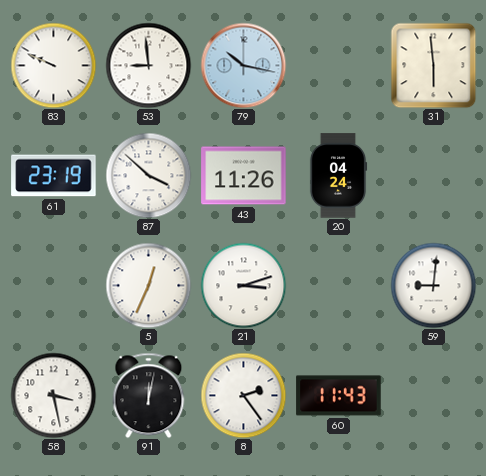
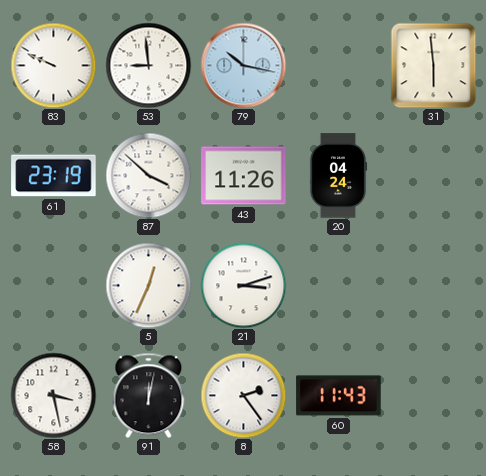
59: 9:01 -> none (433, 285)
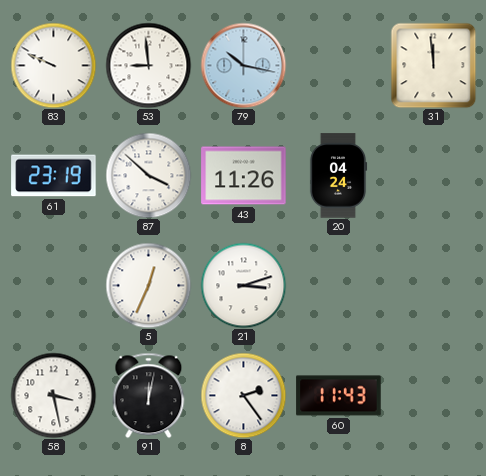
31: 5:59 -> 11:59 (433, 65)
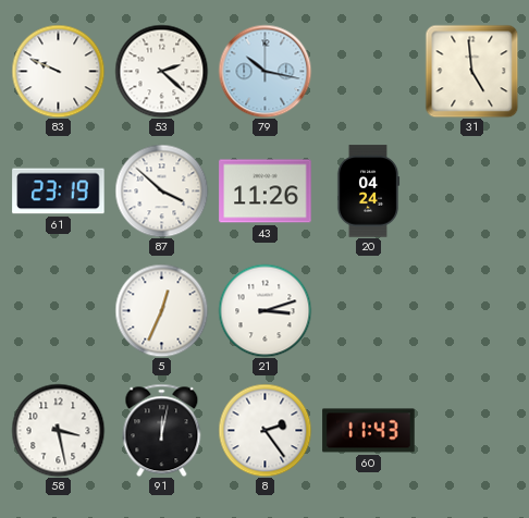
53: 8:59 -> 2:22 (161, 71)
31: 11:59 -> 4:59 (471, 71)
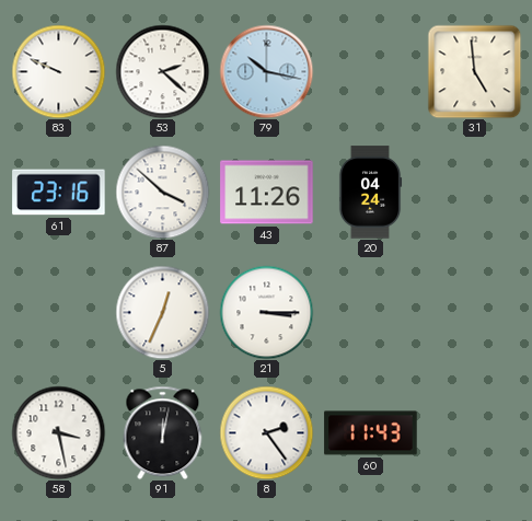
61: 23:19 -> 23:16 (59, 193)
21: 3:12 -> 3:15 (266, 312)
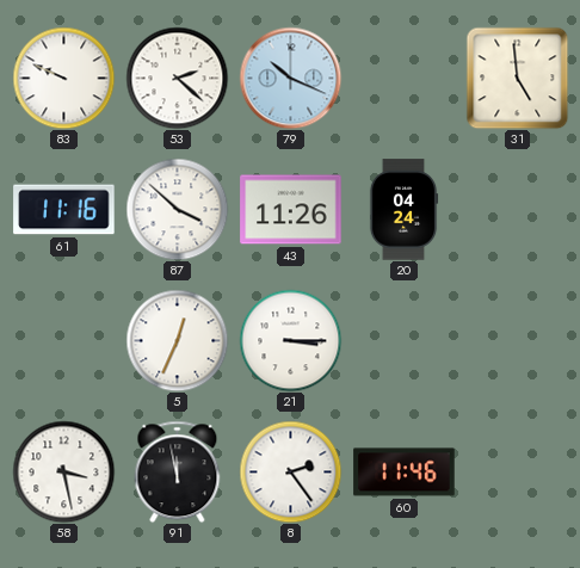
79: 10:17 -> 10:19 (290, 78)
61: 23:16 -> 11:16 (64, 210)
91: 12:02 -> 11:58 (178, 471)
60: 11:43 -> 11:46 (405, 473)
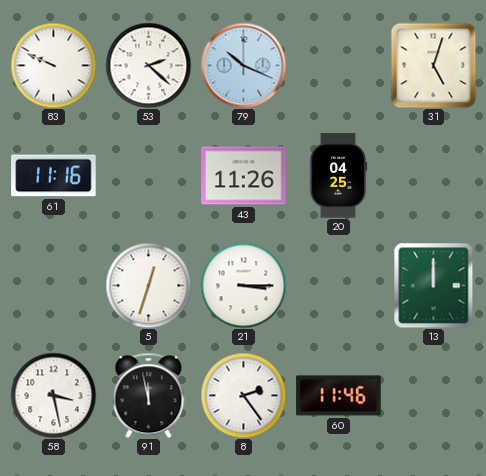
31: 4:59 -> 5:03 (433, 65)
87: 3:52 -> none (177, 209)
20: 04:24 -> 04:25 (338, 176)
5: 12:34 -> 12:33 (148, 285)
13: none -> 12:00 (434, 285)
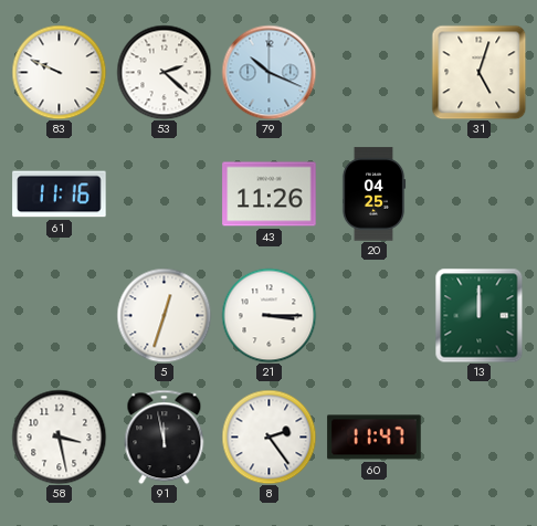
60: 11:46 -> 11:47 (375, 438)
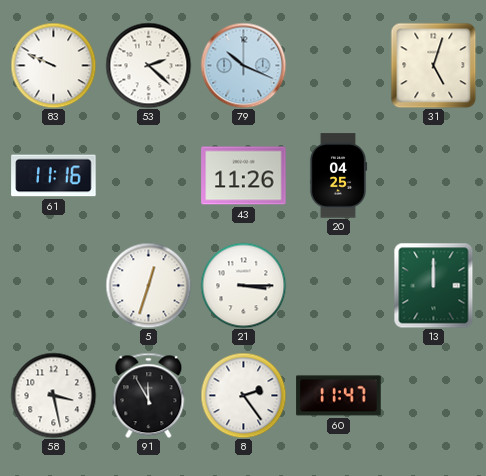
91: 11:58 -> 11:55 (149, 395)
